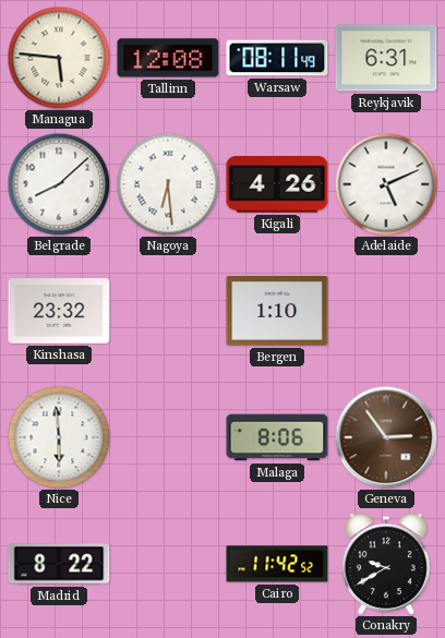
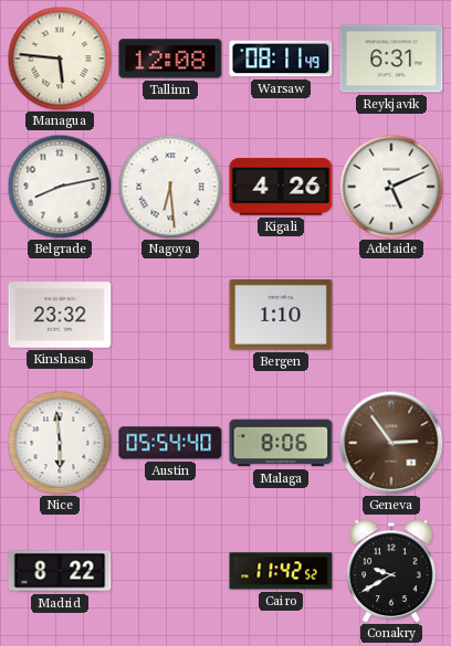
Belgrade: 8:08 -> 8:13 (60, 187)
Austin: none -> 05:54 (170, 443)
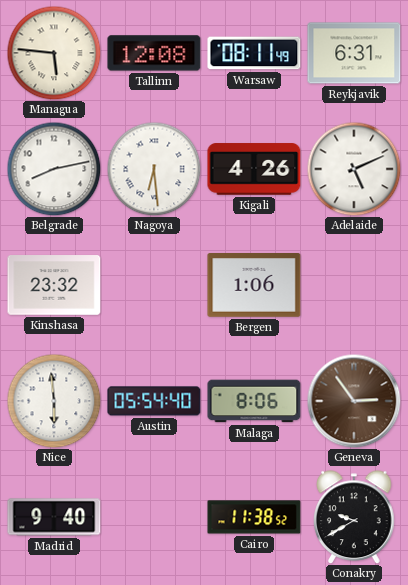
Bergen: 1:10 -> 1:06 (254, 285)
Madrid: 8:22 -> 9:40 (54, 517)
Cairo: 11:42 -> 11:38 (254, 517)
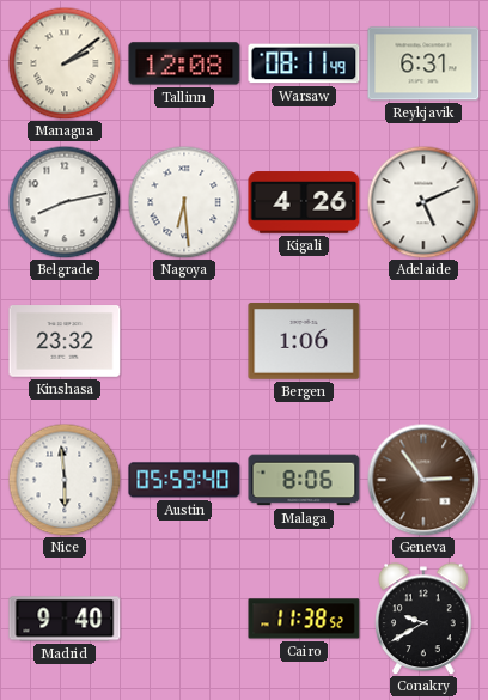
Managua: 5:46 -> 2:09 (65, 63)
Austin: 05:54 -> 05:59 (184, 480)
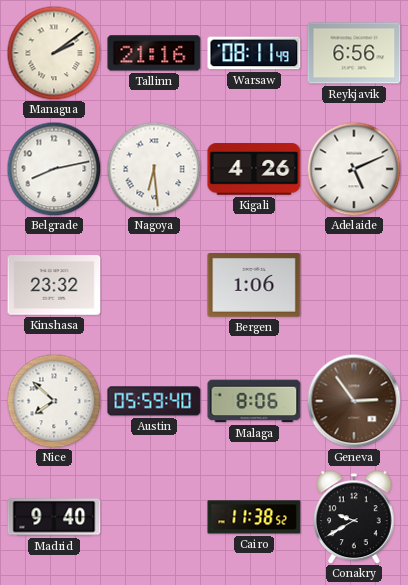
Tallinn: 12:08 -> 21:16 (154, 53)
Reykjavik: 6:31 -> 6:56 (354, 53)
Nice: 5:59 -> 7:52 (54, 401)
